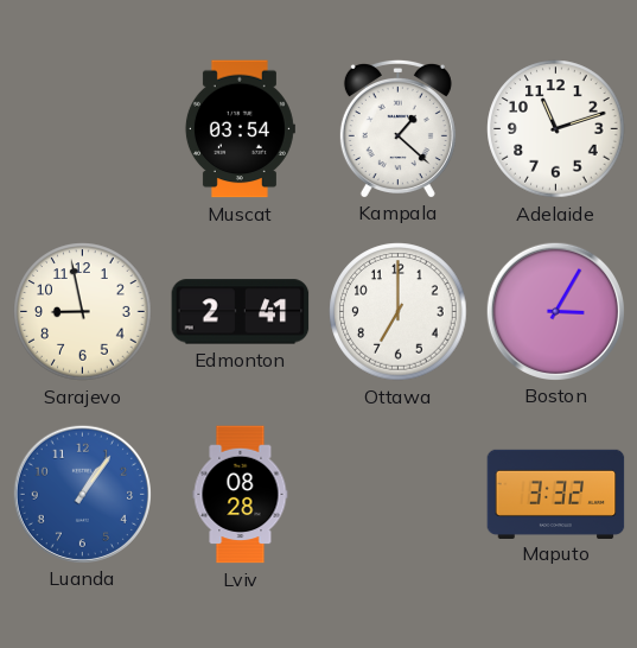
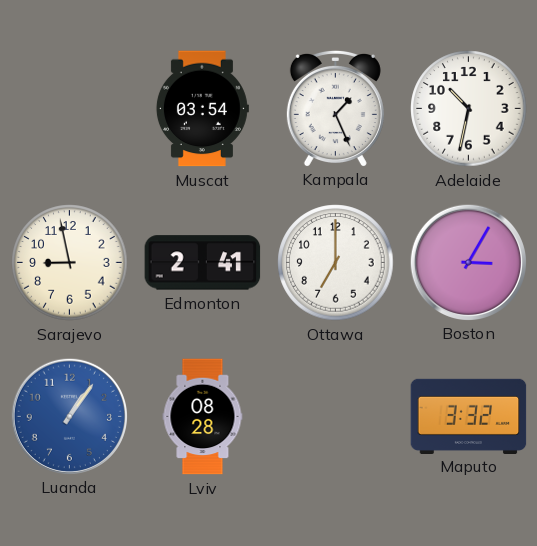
Kampala: 1:22 -> 1:26 (335, 108)
Adelaide: 11:12 -> 10:32 (469, 109)
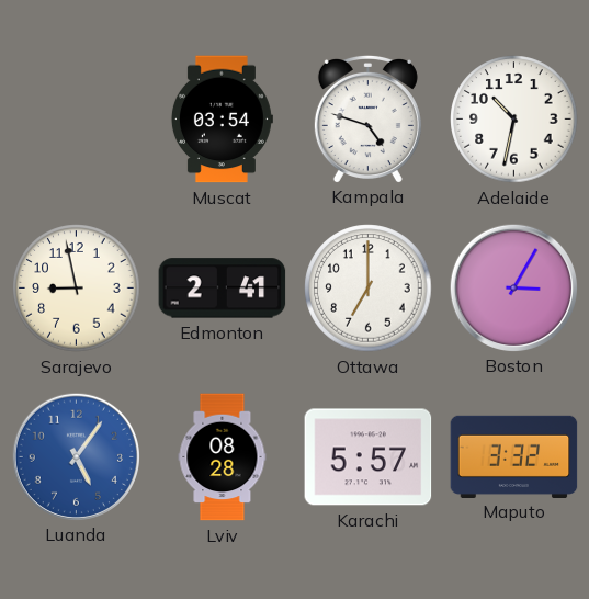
Kampala: 1:26 -> 4:48 (367, 118)
Luanda: 1:06 -> 5:06 (76, 456)
Karachi: none -> 5:57 (369, 457)
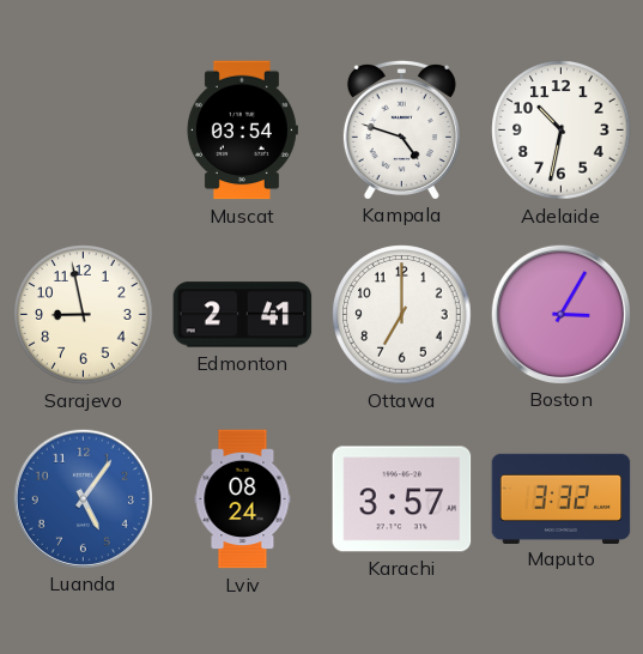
Lviv: 08:28 -> 08:24 (243, 499)
Karachi: 5:57 -> 3:57 (402, 499)
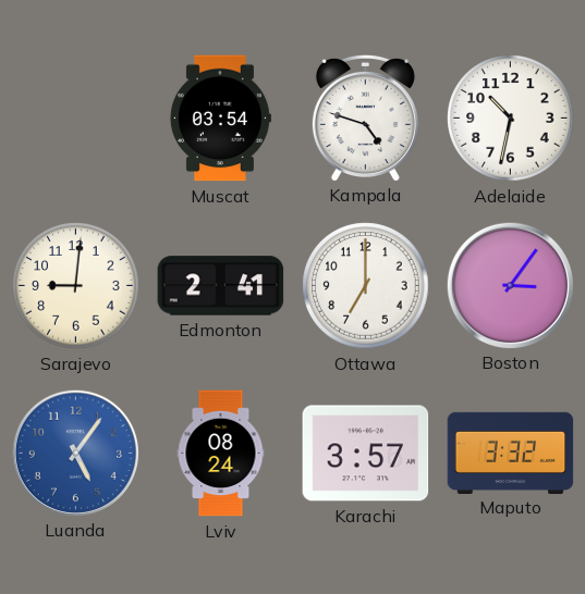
Sarajevo: 8:58 -> 9:01 (76, 286)
Boston: 3:05 -> 3:06 (510, 285)
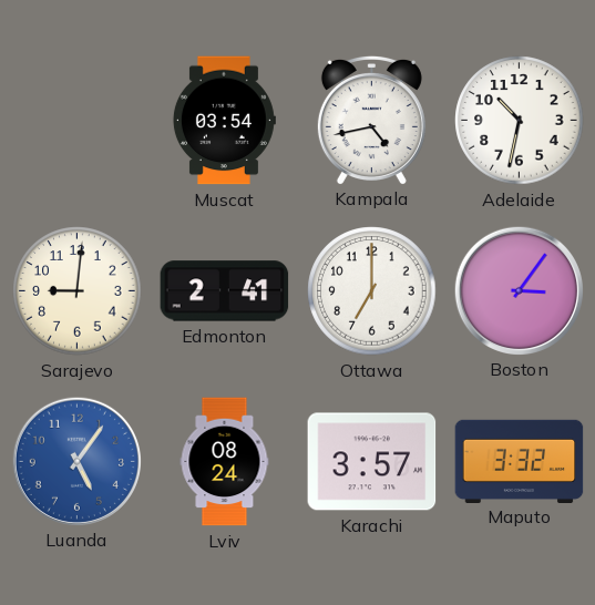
Kampala: 4:48 -> 4:43 (371, 120)
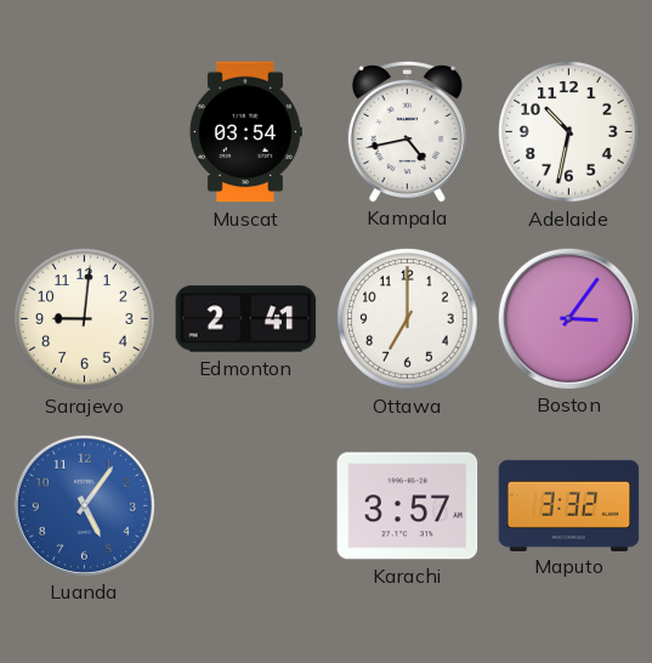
Lviv: 08:24 -> none (225, 462)
